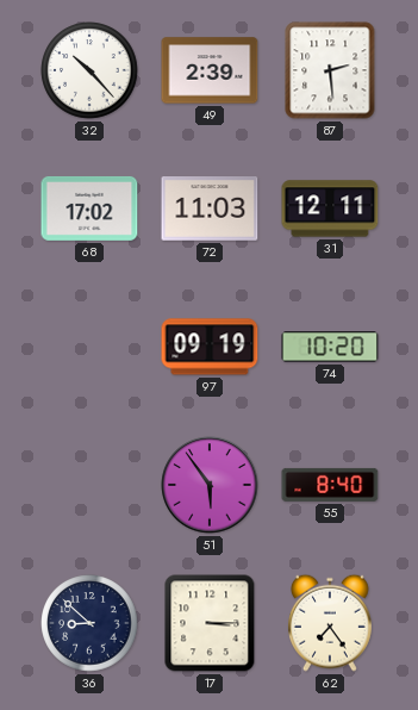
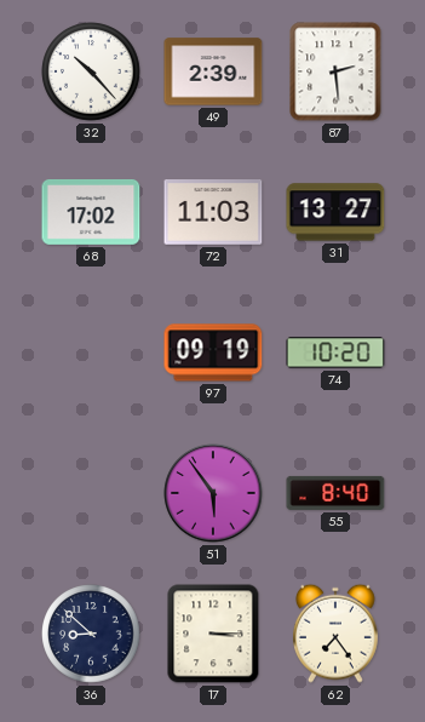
31: 12:11 -> 13:27 (335, 212)
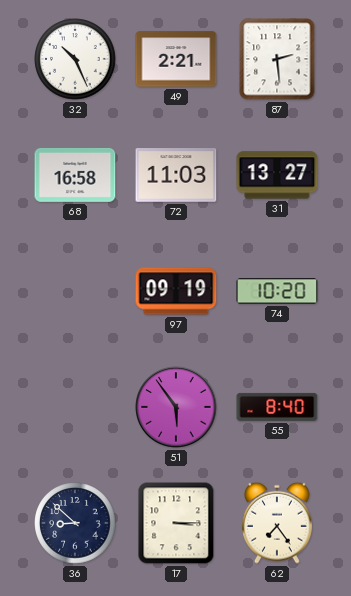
32: 10:23 -> 10:26 (75, 59)
49: 2:39 -> 2:21 (176, 59)
68: 17:02 -> 16:58 (75, 175)
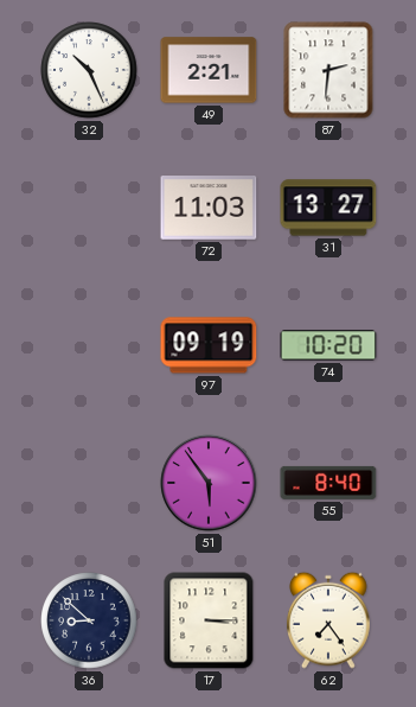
87: 2:29 -> 2:31 (328, 70)
68: 16:58 -> none (75, 175)
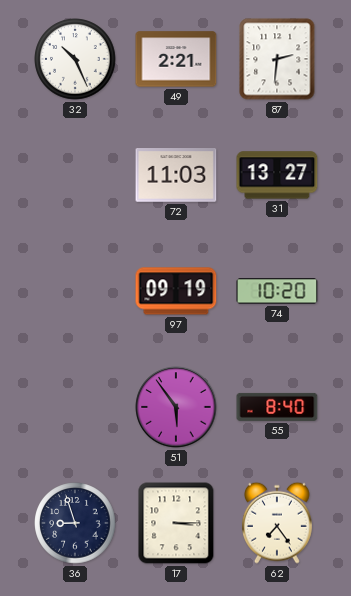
36: 8:52 -> 8:57 (75, 523)
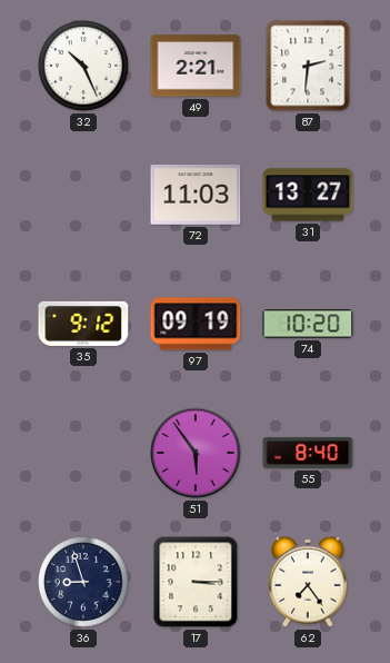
35: none -> 9:12 (83, 324)
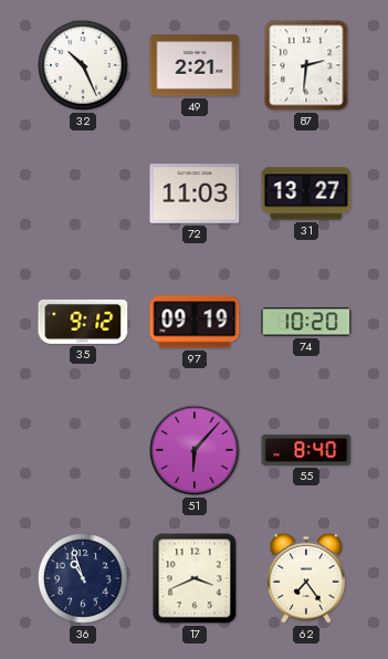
51: 5:54 -> 6:07 (195, 450)
36: 8:57 -> 10:57 (83, 578)
17: 3:15 -> 3:41 (195, 578)
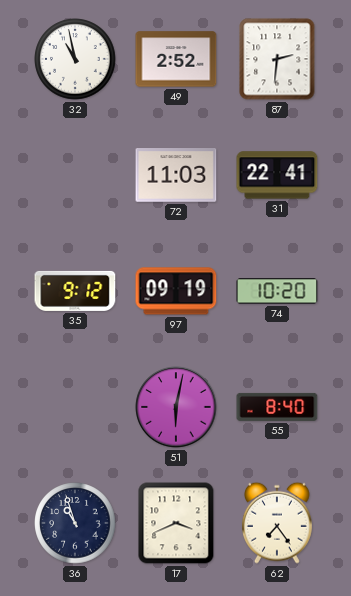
32: 10:26 -> 10:58 (75, 59)
49: 2:21 -> 2:52 (176, 59)
31: 13:27 -> 22:41 (277, 175)
51: 6:07 -> 6:02 (176, 407)
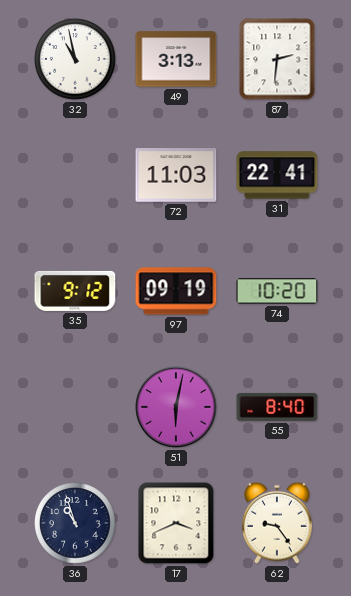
49: 2:52 -> 3:13 (176, 59)
62: 7:24 -> 9:24 (278, 523)
